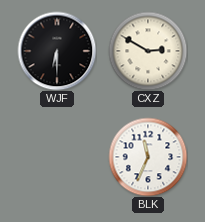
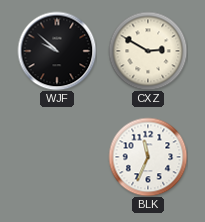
WJF: 6:30 -> 9:52 (57, 51)
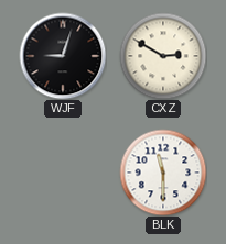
WJF: 9:52 -> 9:03 (63, 56)
BLK: 11:34 -> 11:30 (163, 173)
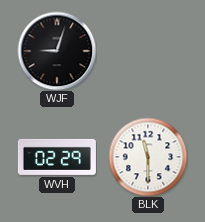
CXZ: 2:50 -> none (163, 56)
WVH: none -> 02:29 (57, 157)
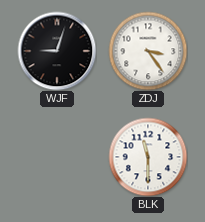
ZDJ: none -> 3:24 (148, 51)
WVH: 02:29 -> none (57, 157)
